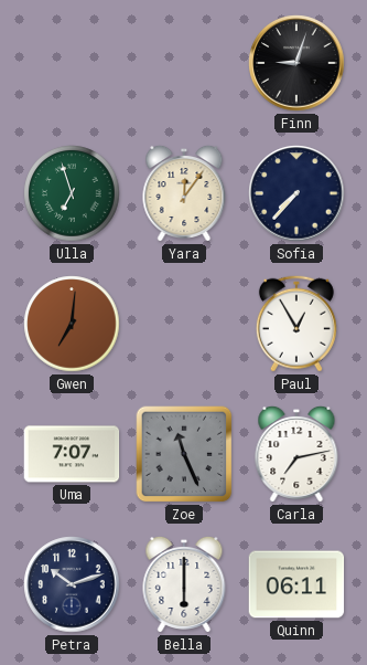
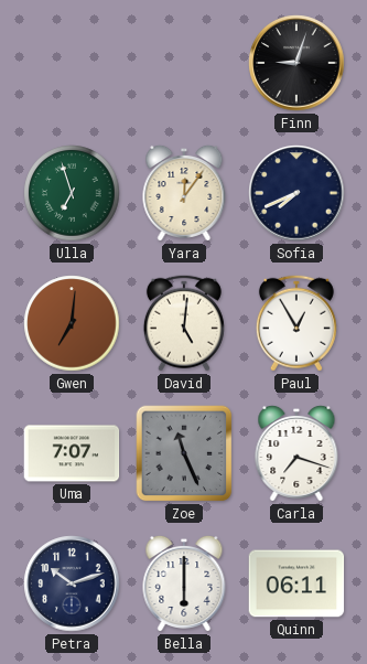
Sofia: 7:37 -> 7:41 (296, 193)
David: none -> 5:01 (184, 323)
Carla: 7:13 -> 7:18 (296, 453)
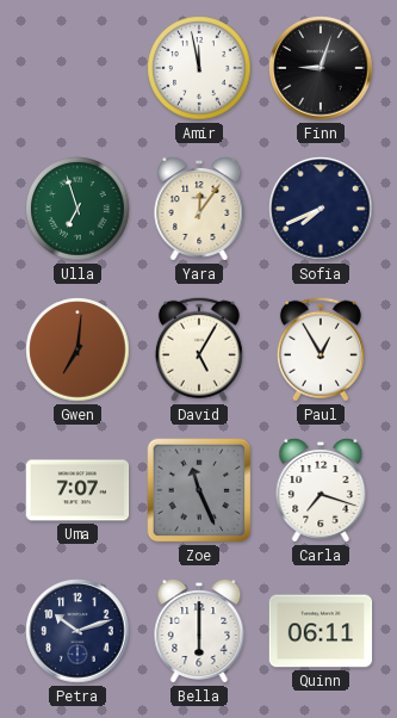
Amir: none -> 11:58 (199, 68)
David: 5:01 -> 5:05 (199, 349)
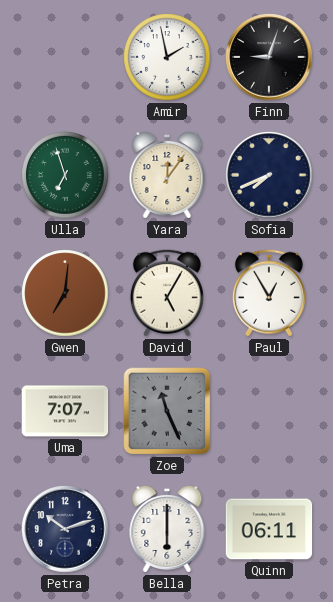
Amir: 11:58 -> 1:58 (167, 57)
Carla: 7:18 -> none (321, 490)
